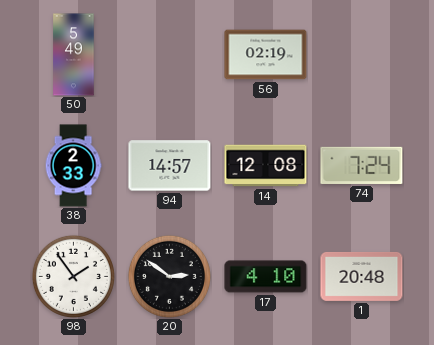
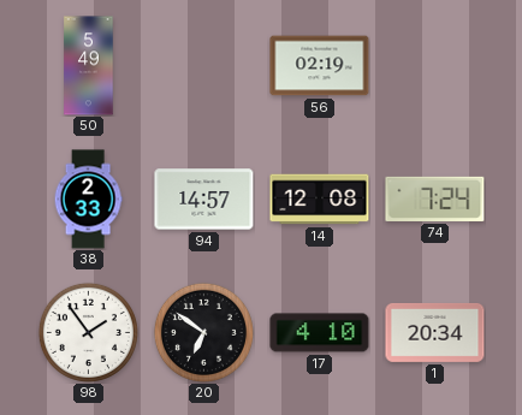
20: 2:51 -> 6:51 (203, 332)
1: 20:48 -> 20:34 (435, 332)
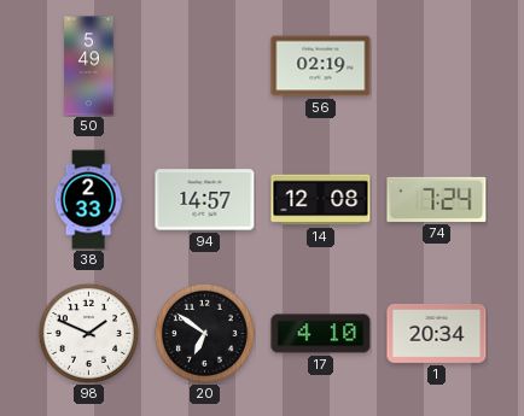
98: 1:54 -> 1:49 (88, 333)
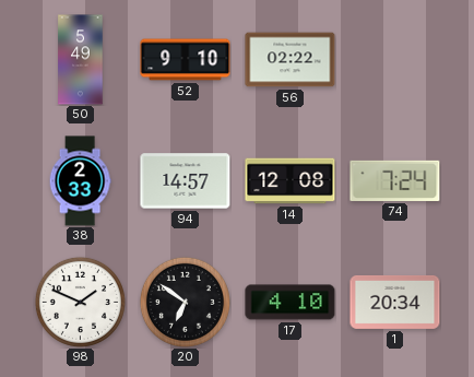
52: none -> 9:10 (186, 60)
56: 02:19 -> 02:22 (291, 60)
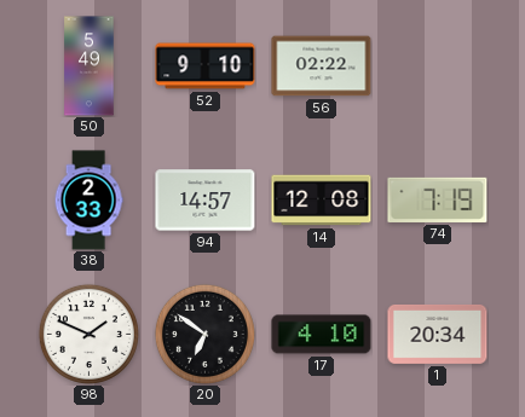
74: 7:24 -> 7:19 (438, 199)
